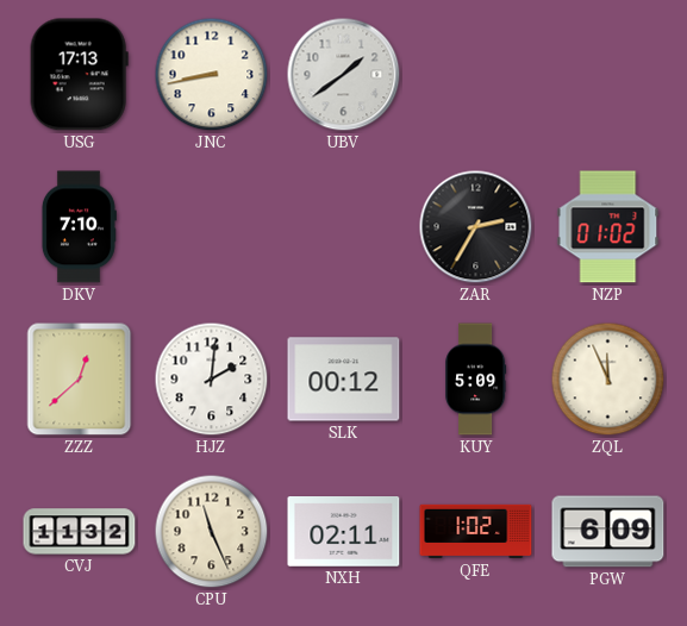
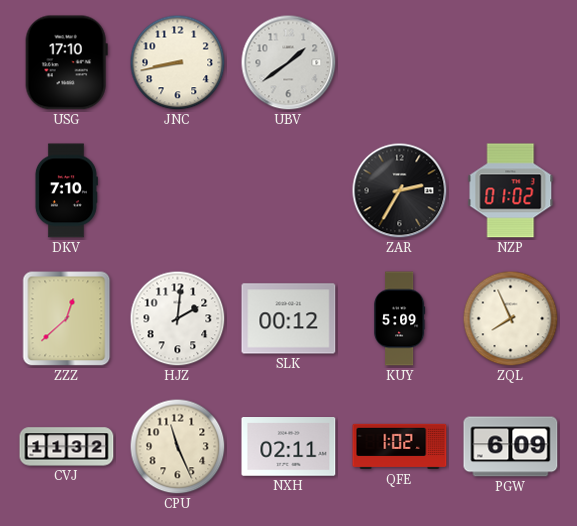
USG: 17:13 -> 17:10 (66, 63)
ZQL: 11:56 -> 7:56 (511, 319)
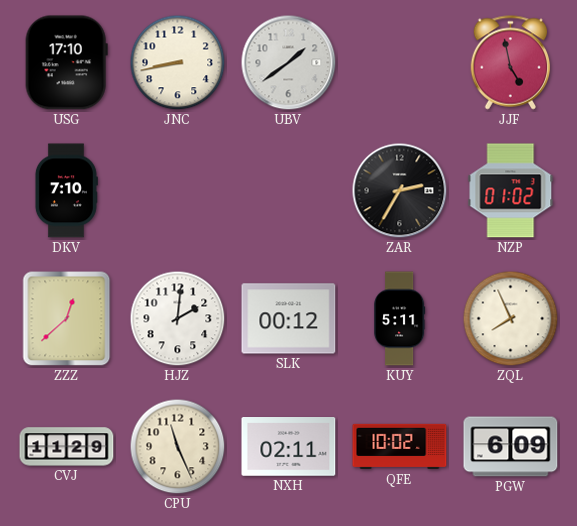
JJF: none -> 4:58 (511, 63)
KUY: 5:09 -> 5:11 (400, 319)
CVJ: 11:32 -> 11:29 (67, 447)
QFE: 1:02 -> 10:02 (400, 447)
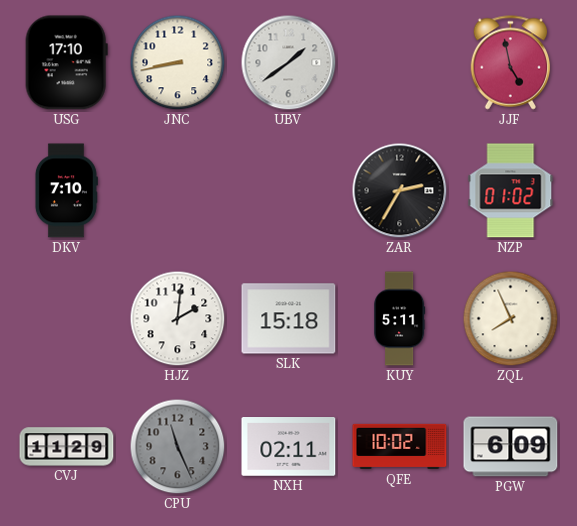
ZZZ: 12:38 -> none (67, 319)
SLK: 00:12 -> 15:18 (289, 319)
CPU dial: cream -> grey (178, 447)
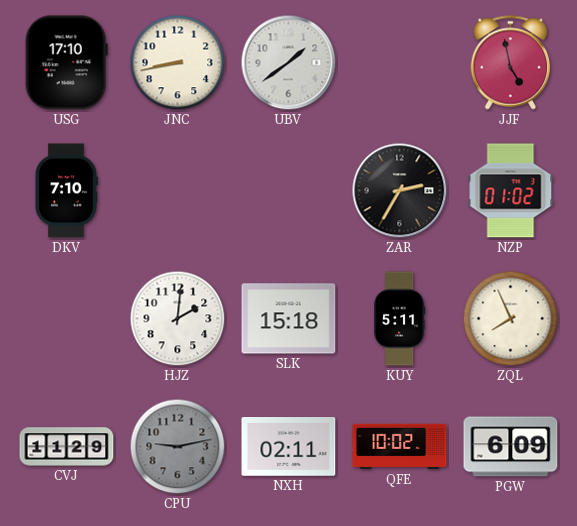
CPU: 11:26 -> 9:13 (178, 447)
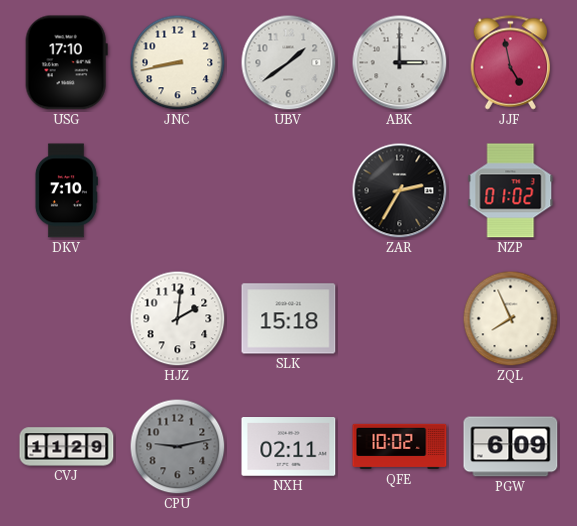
ABK: none -> 3:00 (400, 63)
KUY: 5:11 -> none (400, 319)
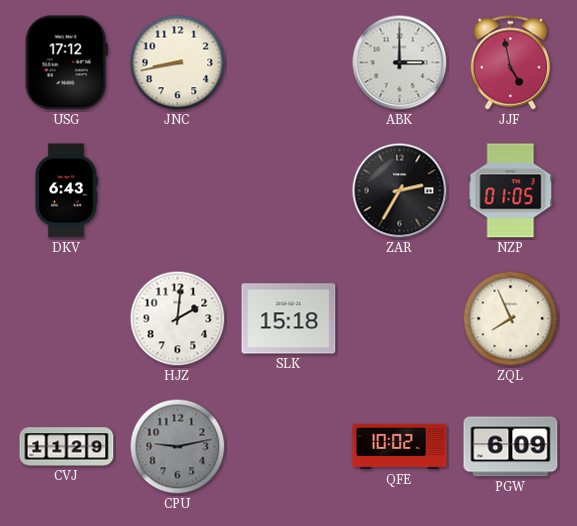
USG: 17:10 -> 17:12 (66, 63)
UBV: 1:39 -> none (289, 63)
DKV: 7:10 -> 6:43 (66, 191)
NZP: 01:02 -> 01:05 (511, 191)
NXH: 02:11 -> none (289, 447)
